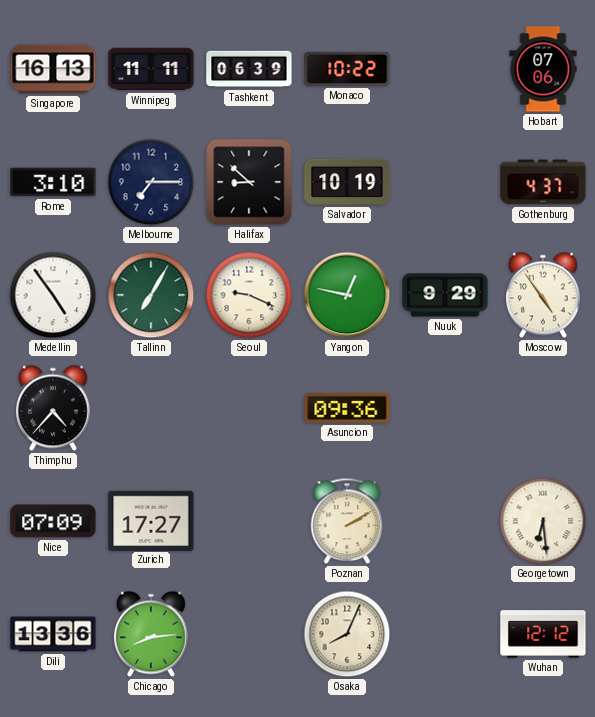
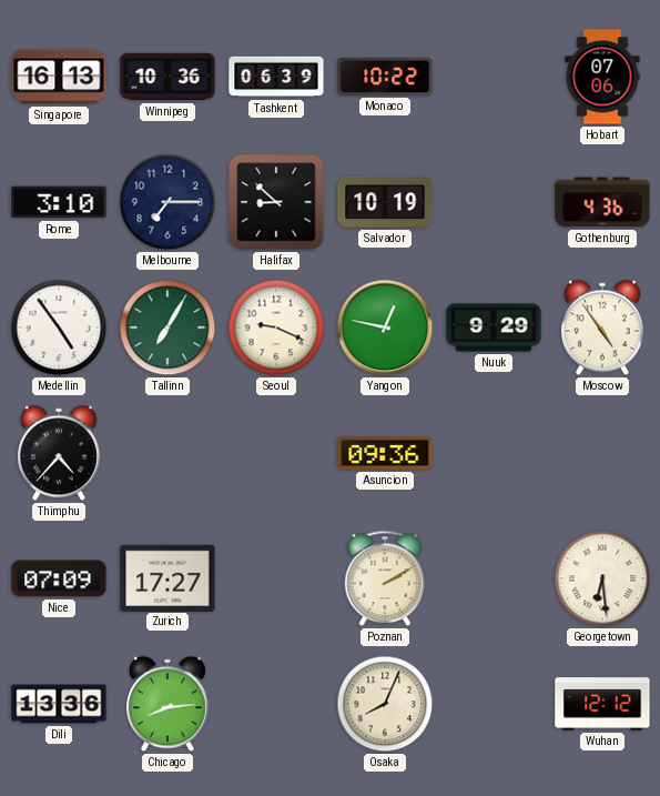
Winnipeg: 11:11 -> 10:36 (167, 77)
Gothenburg: 4:37 -> 4:36 (602, 202)
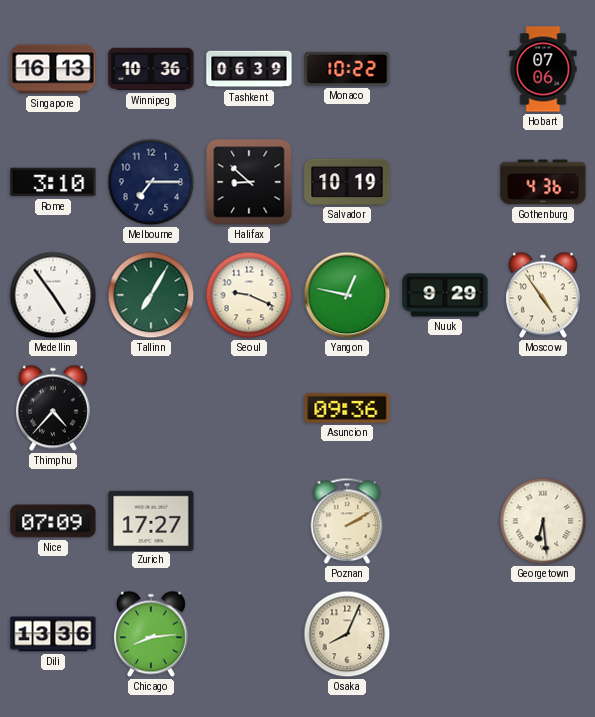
Wuhan: 12:12 -> none (602, 704)
